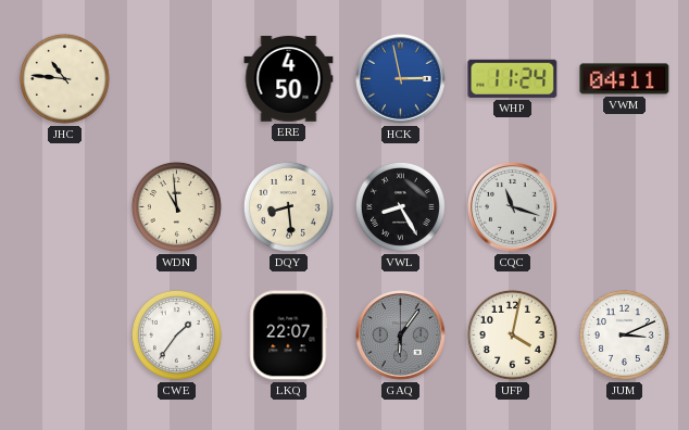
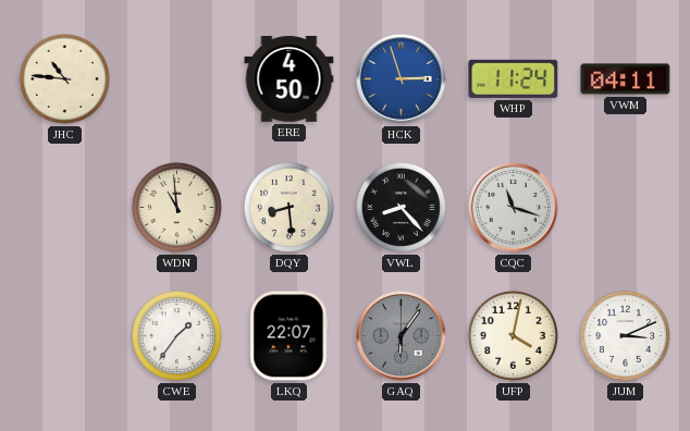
HCK: 2:58 -> 2:57 (402, 79)
VWL: 8:25 -> 8:23 (401, 207)
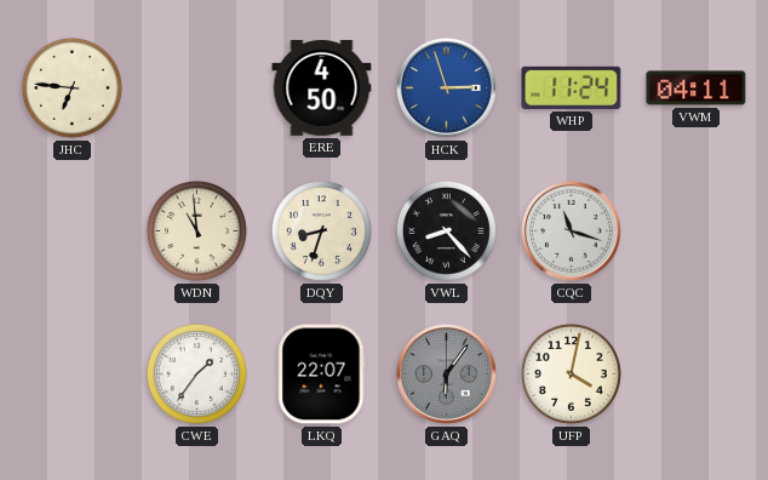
JHC: 10:46 -> 6:46 (71, 87)
DQY: 8:29 -> 8:33 (321, 230)
JUM: 3:11 -> none (625, 335)
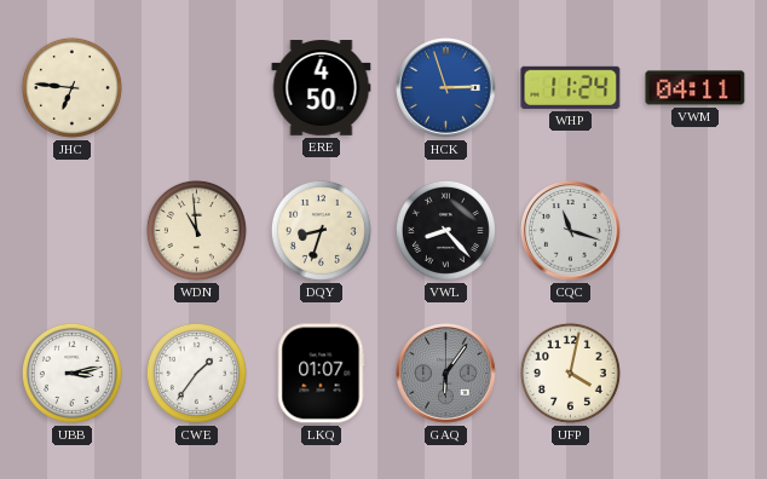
UBB: none -> 3:13 (71, 373)
LKQ: 22:07 -> 01:07 (322, 374)
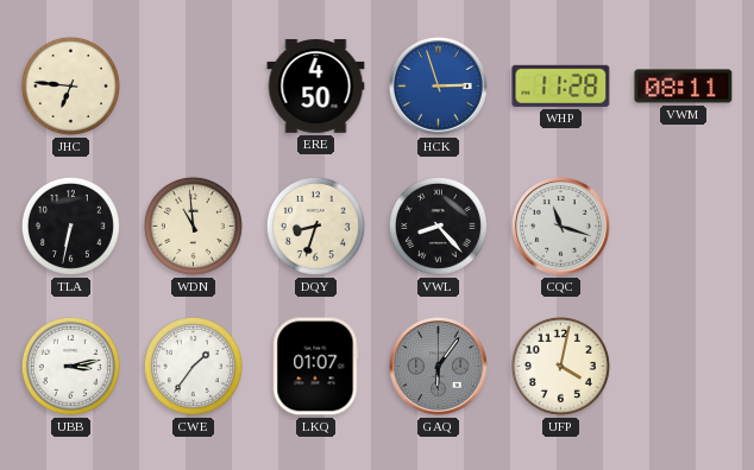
WHP: 11:24 -> 11:28 (561, 85)
VWM: 04:11 -> 08:11 (684, 87)
TLA: none -> 6:32 (70, 226)
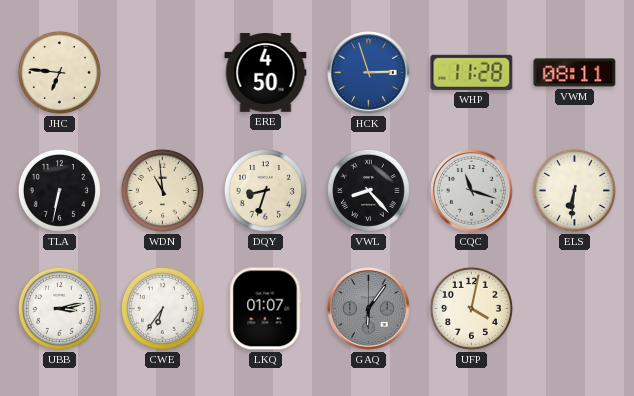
ELS: none -> 6:31 (574, 190)
CWE: 1:36 -> 6:36 (162, 308)
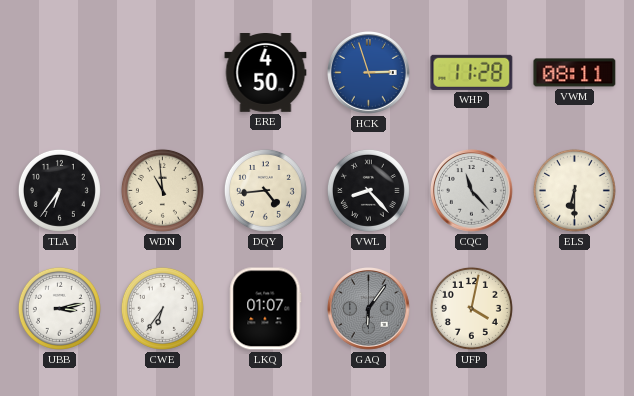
JHC: 6:46 -> none (59, 72)
TLA: 6:32 -> 6:36 (59, 190)
DQY: 8:33 -> 4:44 (265, 190)
CQC: 11:18 -> 11:23 (472, 191)
ELS: 6:31 -> 6:30 (574, 190)
